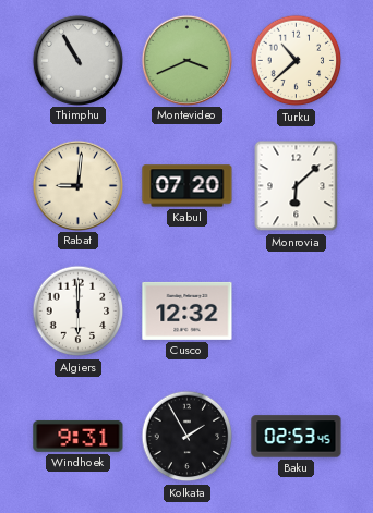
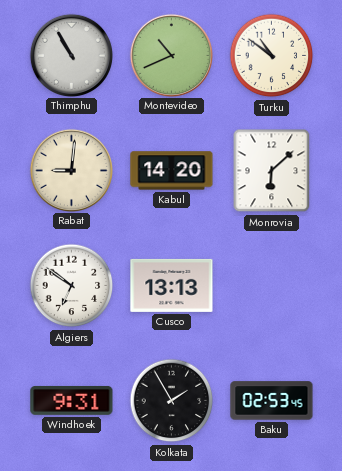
Montevideo: 3:41 -> 10:41 (171, 55)
Turku: 10:38 -> 10:51 (272, 56)
Kabul: 07:20 -> 14:20 (172, 171)
Algiers: 6:00 -> 6:51 (72, 286)
Cusco: 12:32 -> 13:13 (172, 285)
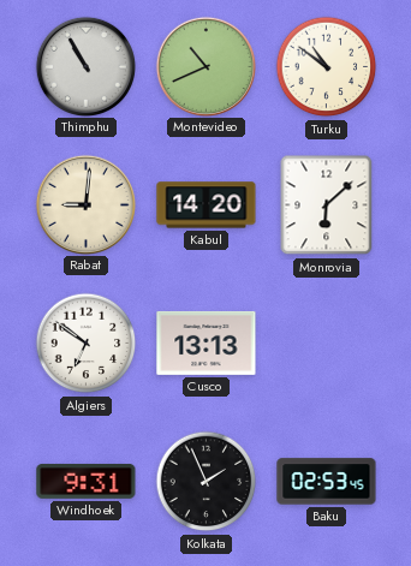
Kolkata: 1:55 -> 1:56 (207, 482)
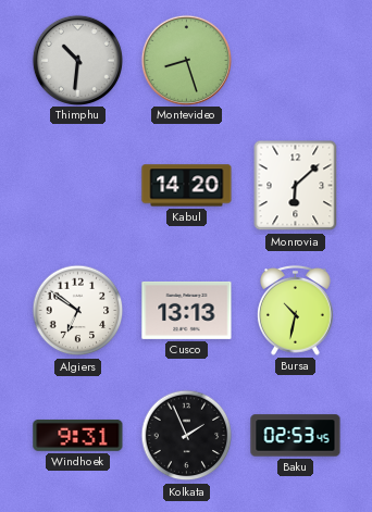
Thimphu: 10:55 -> 10:31 (77, 60)
Montevideo: 10:41 -> 8:27 (186, 60)
Turku: 10:51 -> none (327, 67)
Rabat: 9:01 -> none (85, 204)
Bursa: none -> 10:32 (296, 310)
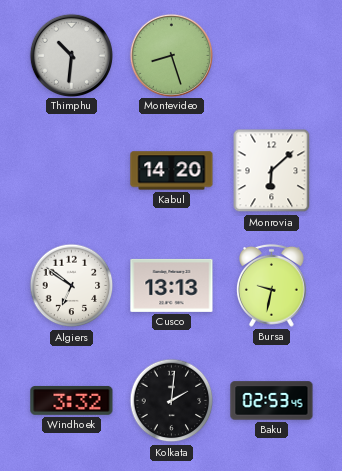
Bursa: 10:32 -> 9:32 (272, 285)
Windhoek: 9:31 -> 3:32 (72, 400)
Kolkata: 1:56 -> 2:01 (172, 401)
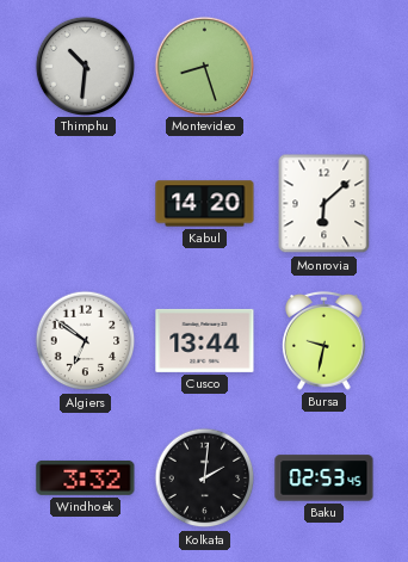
Cusco: 13:13 -> 13:44 (205, 340)
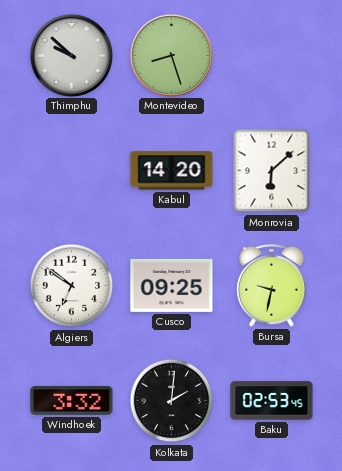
Thimphu: 10:31 -> 9:52 (71, 55)
Cusco: 13:44 -> 09:25 (172, 285)
